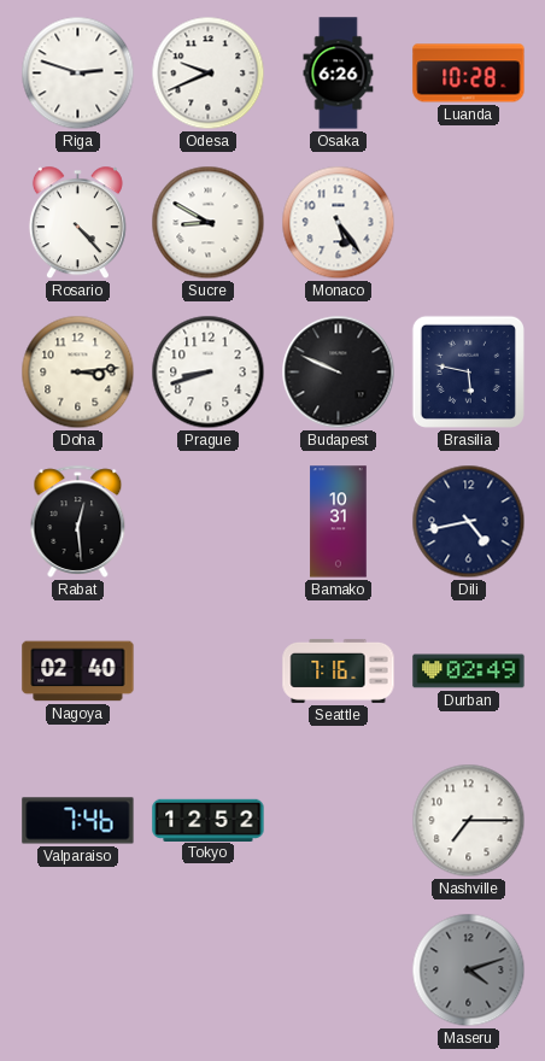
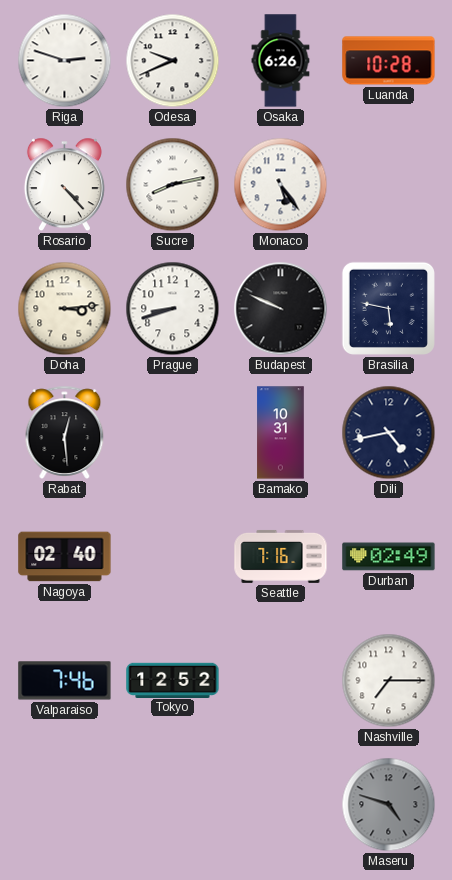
Sucre: 8:50 -> 8:13 (173, 185)
Maseru: 4:12 -> 4:48 (389, 805)
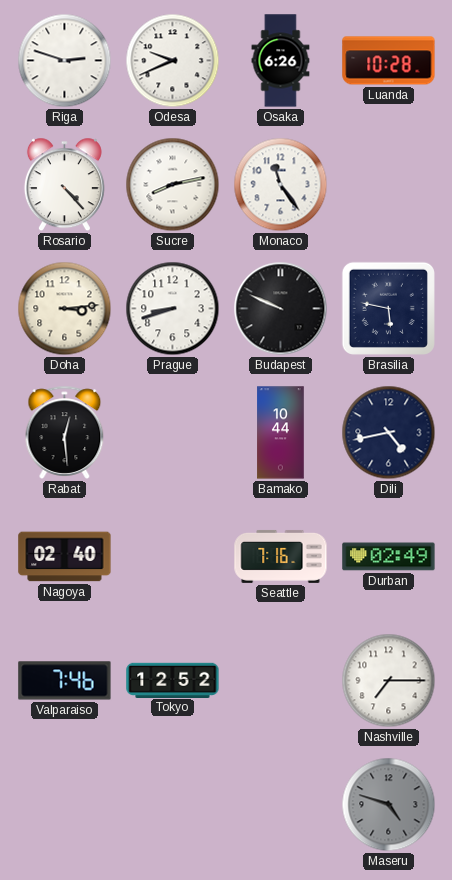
Monaco: 5:24 -> 11:24 (281, 185)
Bamako: 10:31 -> 10:44 (281, 433)
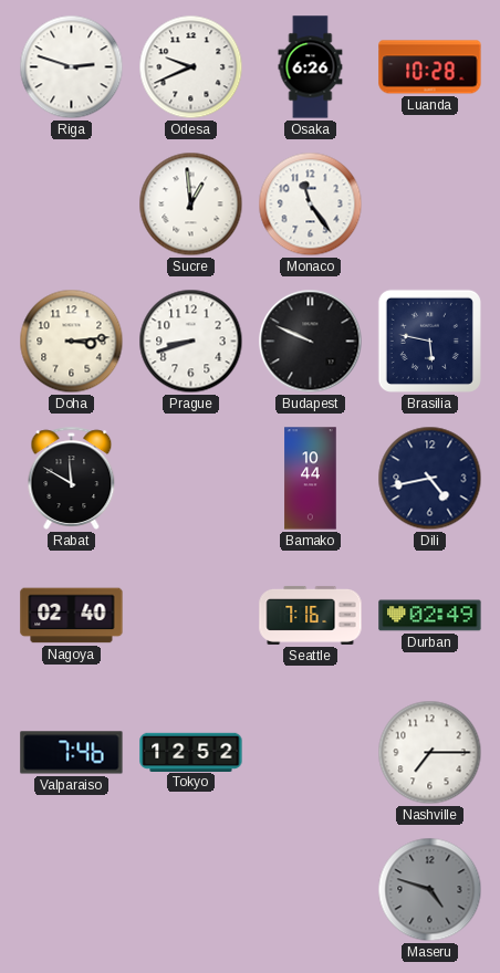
Rosario: 4:23 -> none (64, 185)
Sucre: 8:13 -> 12:59 (191, 205)
Rabat: 12:29 -> 11:50 (72, 478)
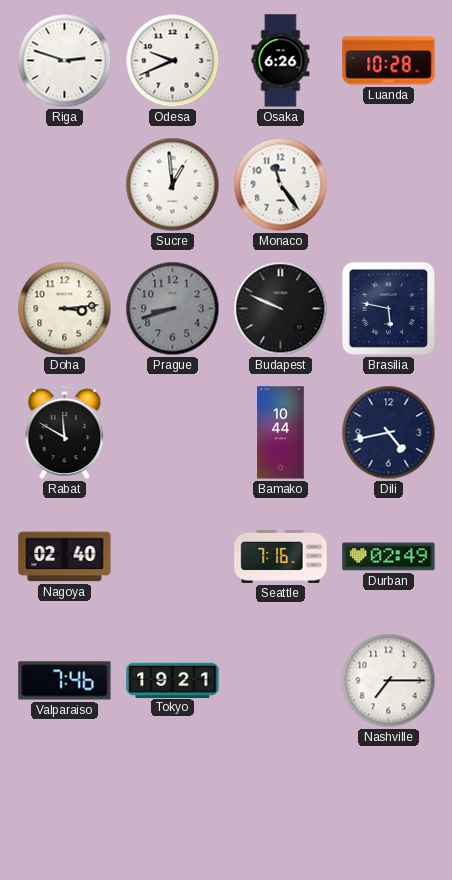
Prague dial: white -> grey (173, 309)
Tokyo: 12:52 -> 19:21 (173, 680)
Maseru: 4:48 -> none (430, 890)
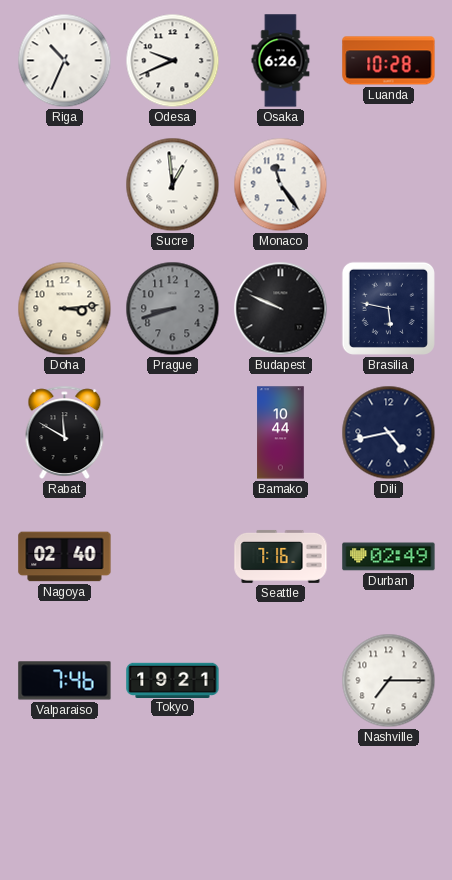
Riga: 2:48 -> 10:34 (65, 61)
